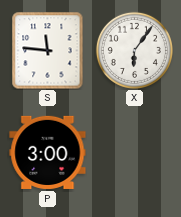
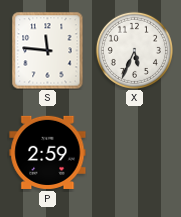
X: 6:06 -> 5:34 (134, 50)
P: 3:00 -> 2:59 (48, 152)
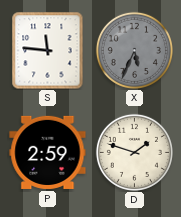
X dial: white -> grey (134, 50)
D: none -> 1:48 (134, 152)
